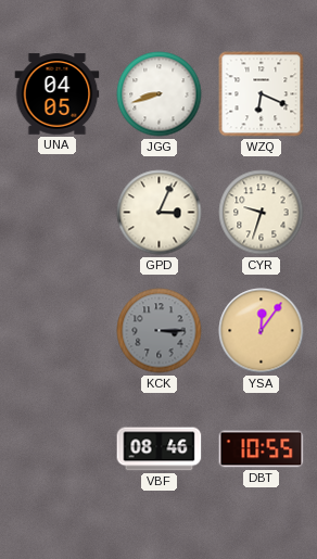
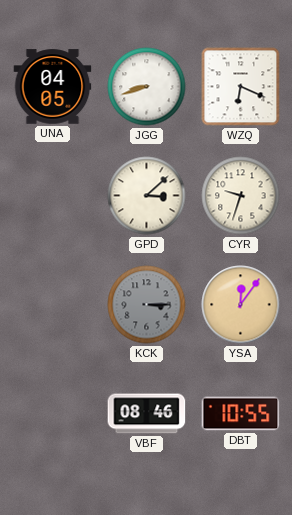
GPD: 3:04 -> 3:08 (147, 196)
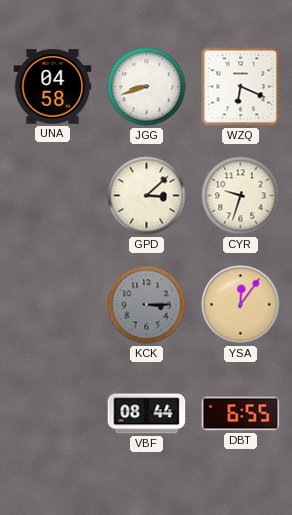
UNA: 04:05 -> 04:58 (53, 87)
VBF: 08:46 -> 08:44 (147, 414)
DBT: 10:55 -> 6:55 (241, 414)
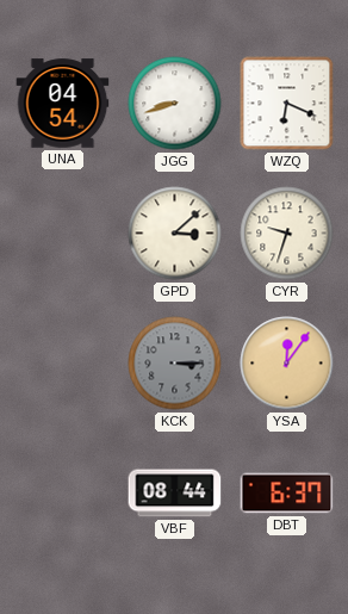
UNA: 04:58 -> 04:54 (63, 104)
DBT: 6:55 -> 6:37 (287, 494)
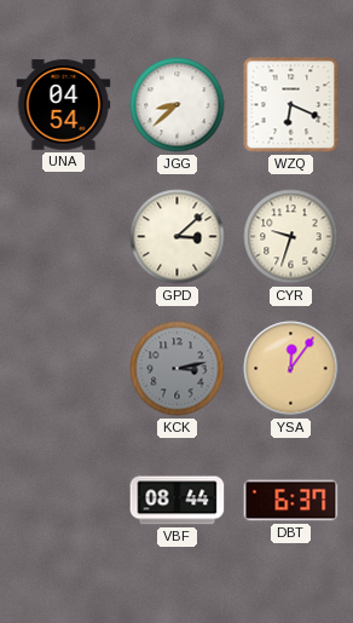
JGG: 8:42 -> 8:38 (178, 105)
KCK: 3:15 -> 3:13 (178, 369)
